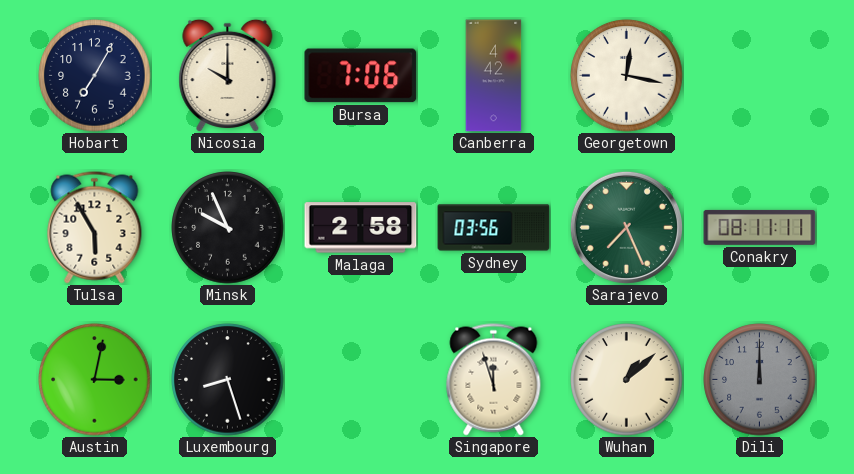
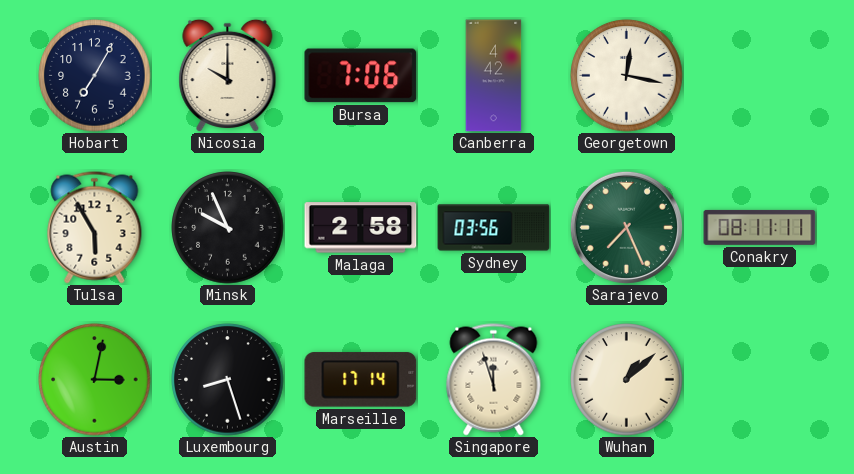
Marseille: none -> 17:14 (361, 380)
Dili: 12:00 -> none (760, 380)
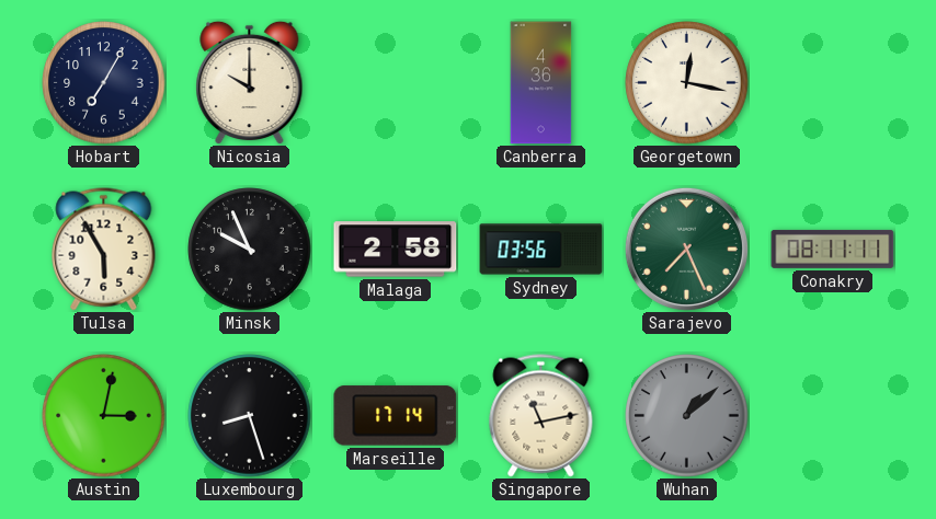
Bursa: 7:06 -> none (361, 76)
Canberra: 4:42 -> 4:36 (541, 83)
Singapore: 11:57 -> 11:13 (541, 416)
Wuhan dial: cream -> grey (687, 416)
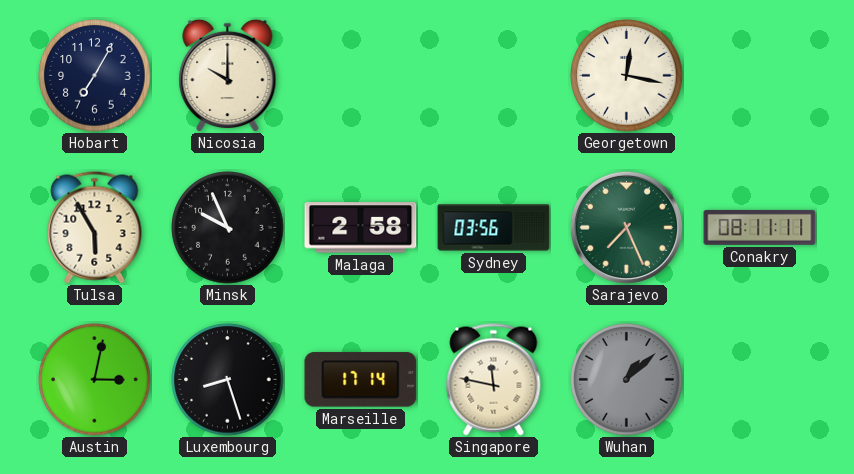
Canberra: 4:36 -> none (541, 83)
Singapore: 11:13 -> 11:47 (494, 380)
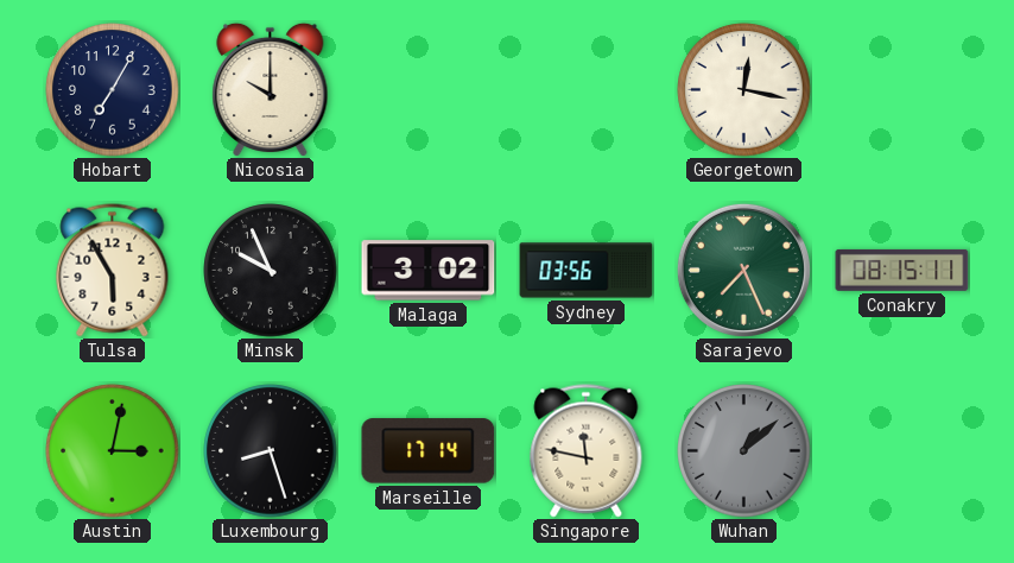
Malaga: 2:58 -> 3:02 (429, 271)
Conakry: 08:11 -> 08:15 (902, 270)
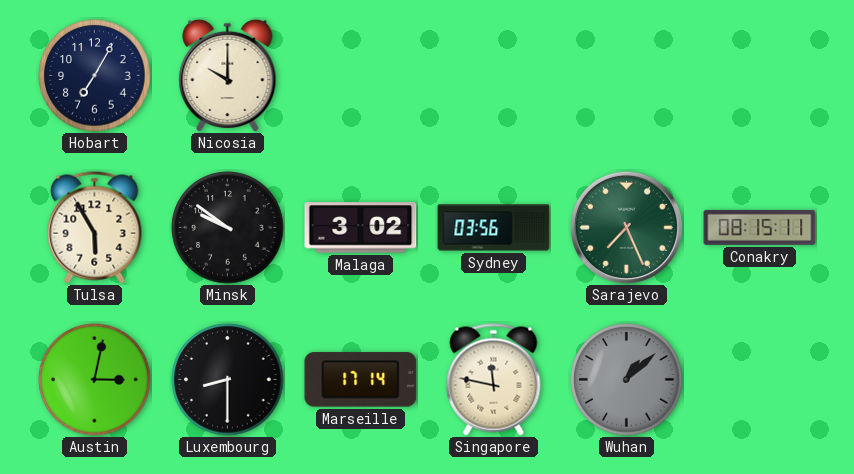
Georgetown: 12:17 -> none (744, 90)
Minsk: 9:56 -> 9:51 (228, 228)
Luxembourg: 8:27 -> 8:30 (228, 380)
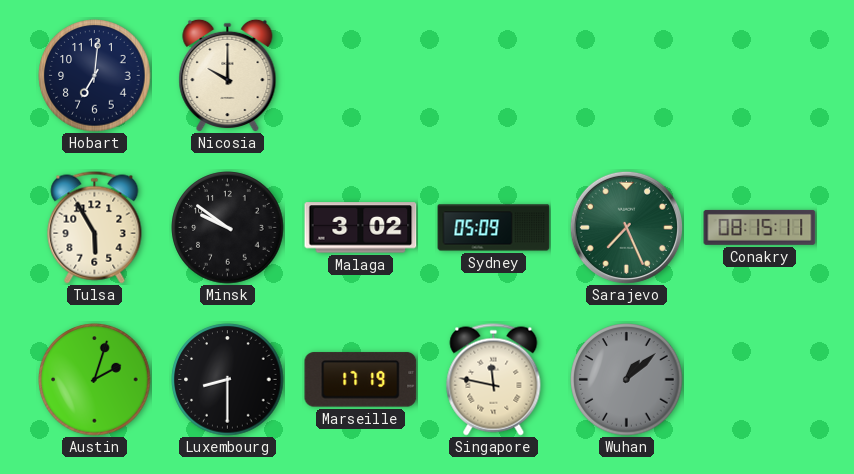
Hobart: 7:05 -> 7:01 (95, 76)
Sydney: 03:56 -> 05:09 (494, 228)
Austin: 3:02 -> 2:03 (95, 380)
Marseille: 17:14 -> 17:19 (361, 380)
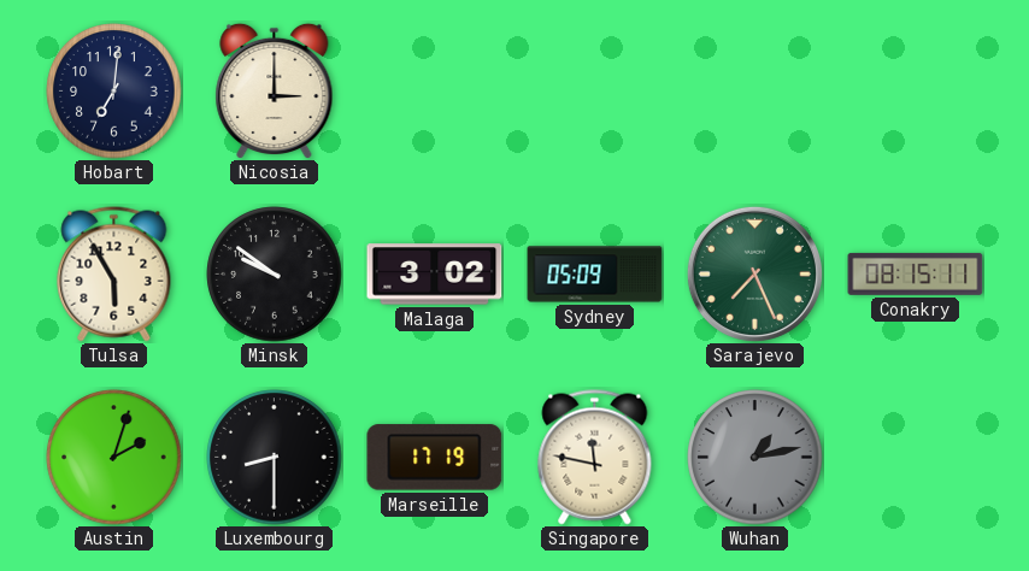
Nicosia: 10:00 -> 3:00 (275, 90)
Wuhan: 1:08 -> 1:13 (755, 458)
